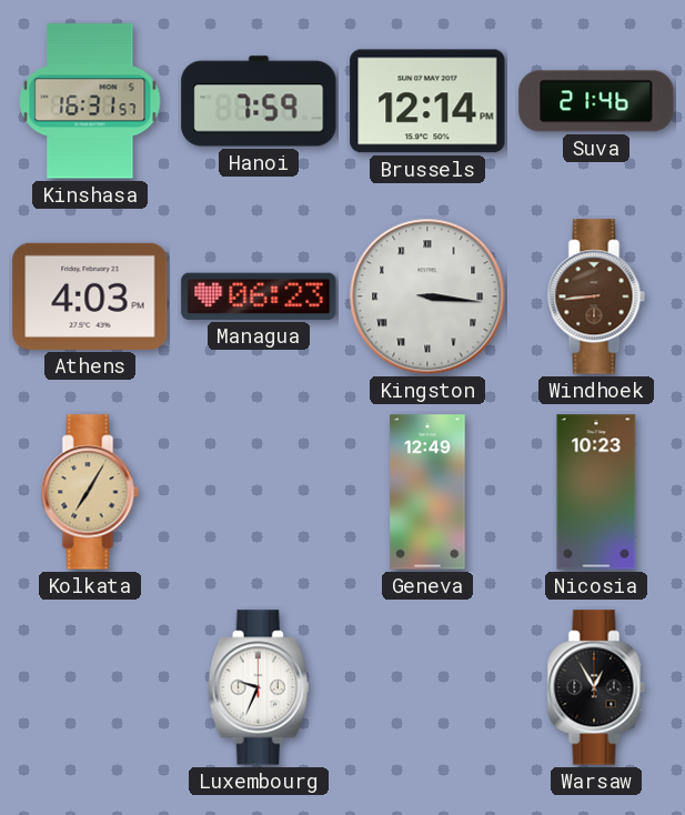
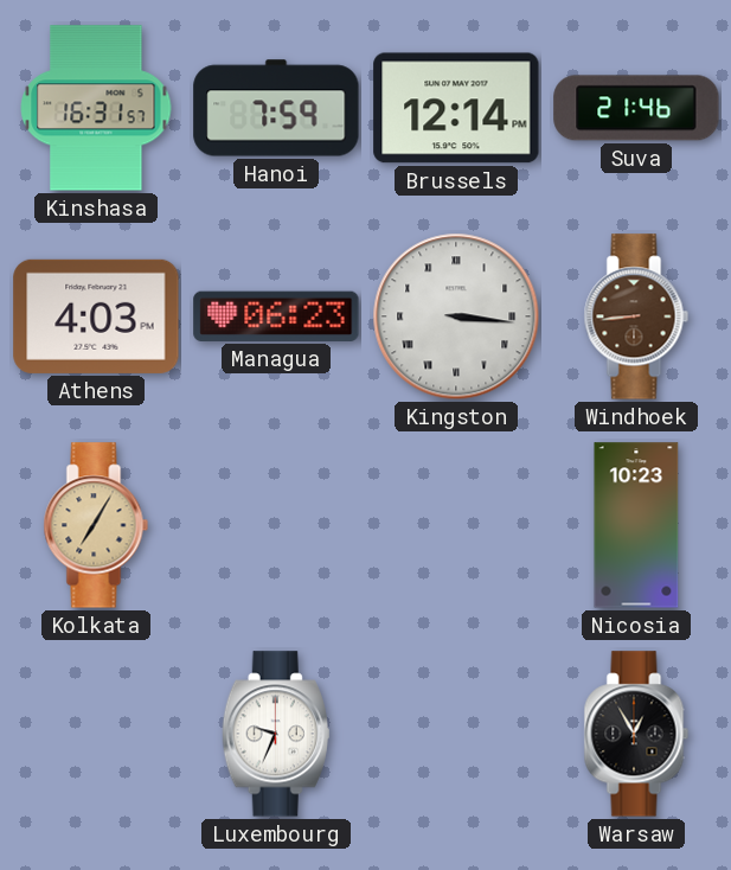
Geneva: 12:49 -> none (427, 492)
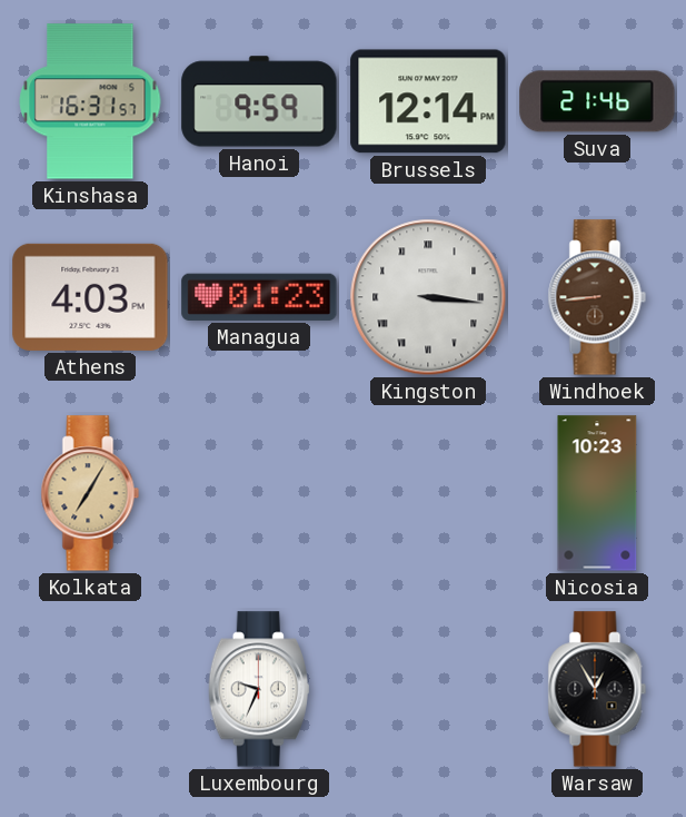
Hanoi: 7:59 -> 9:59 (259, 101)
Managua: 06:23 -> 01:23 (259, 297)
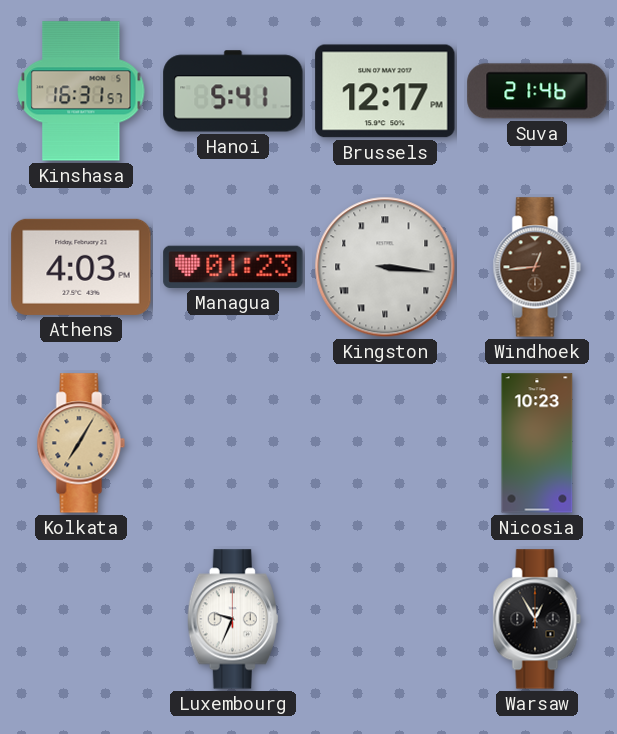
Hanoi: 9:59 -> 5:41 (233, 91)
Brussels: 12:14 -> 12:17 (385, 91)
Windhoek: 8:44 -> 12:44 (537, 267)
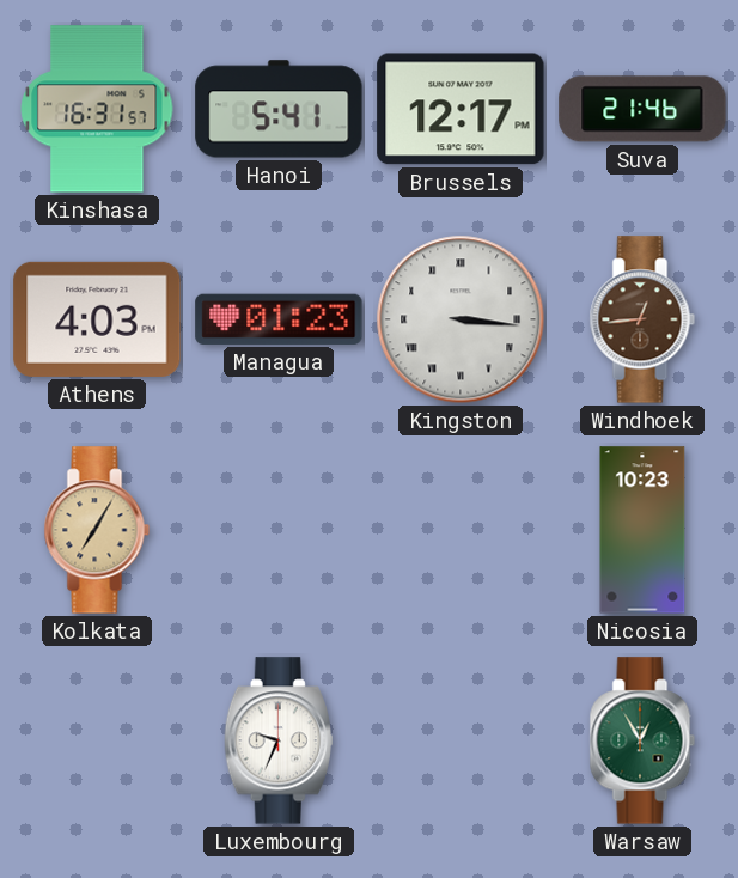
Warsaw dial: black -> green (642, 740)
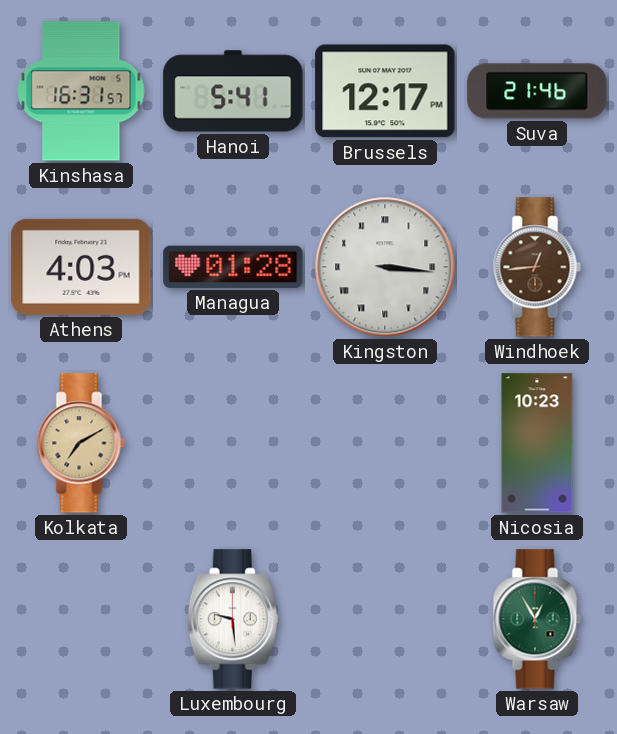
Managua: 01:23 -> 01:28 (233, 267)
Kolkata: 7:05 -> 7:10 (81, 443)
Luxembourg: 9:34 -> 9:29 (233, 619)
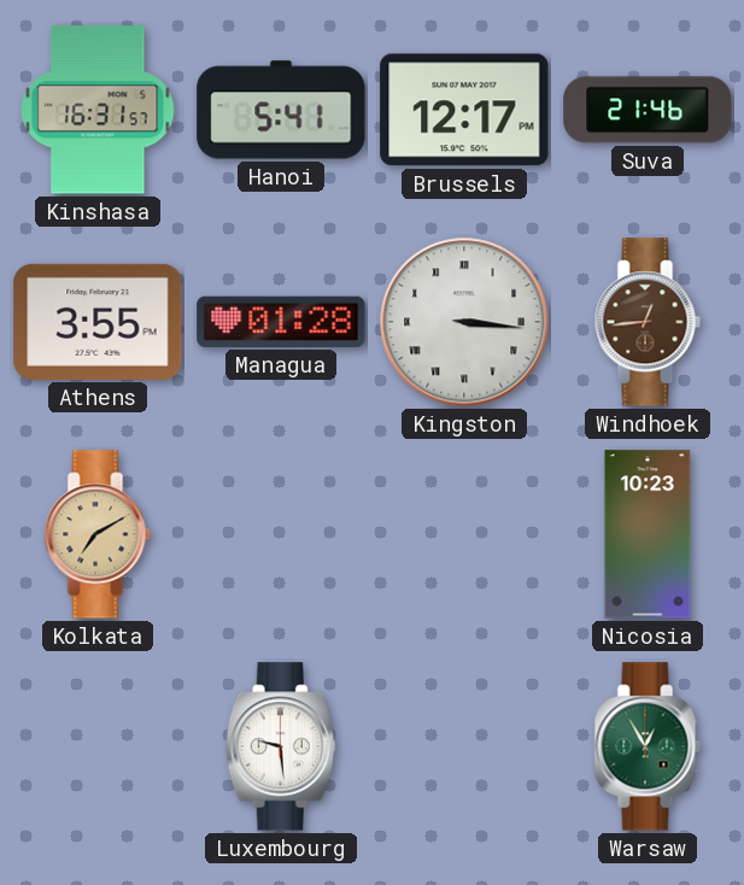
Athens: 4:03 -> 3:55 (98, 322)
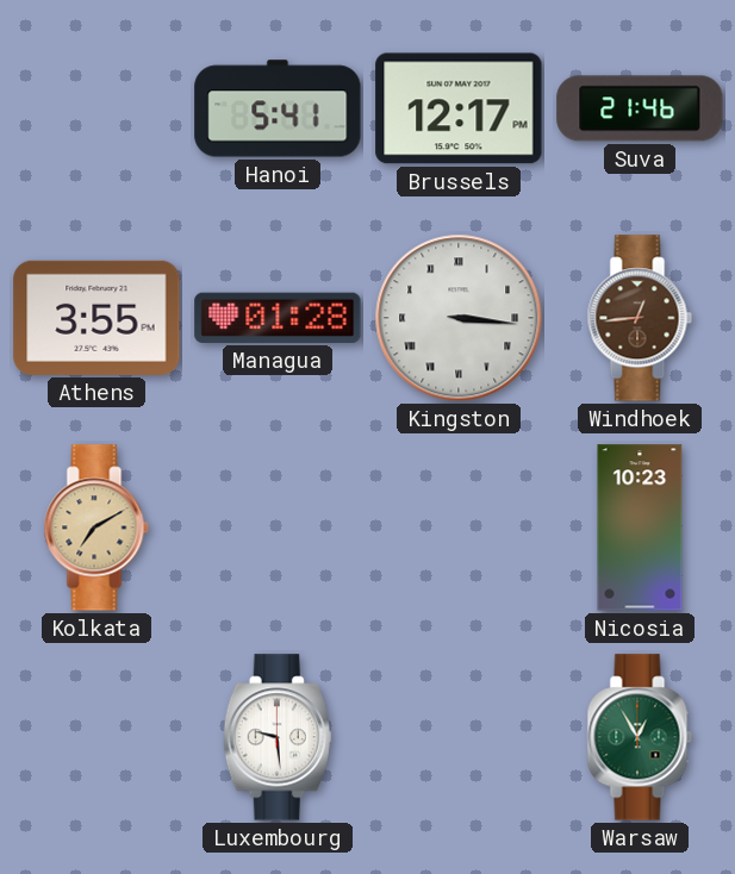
Kinshasa: 16:31 -> none (98, 110)
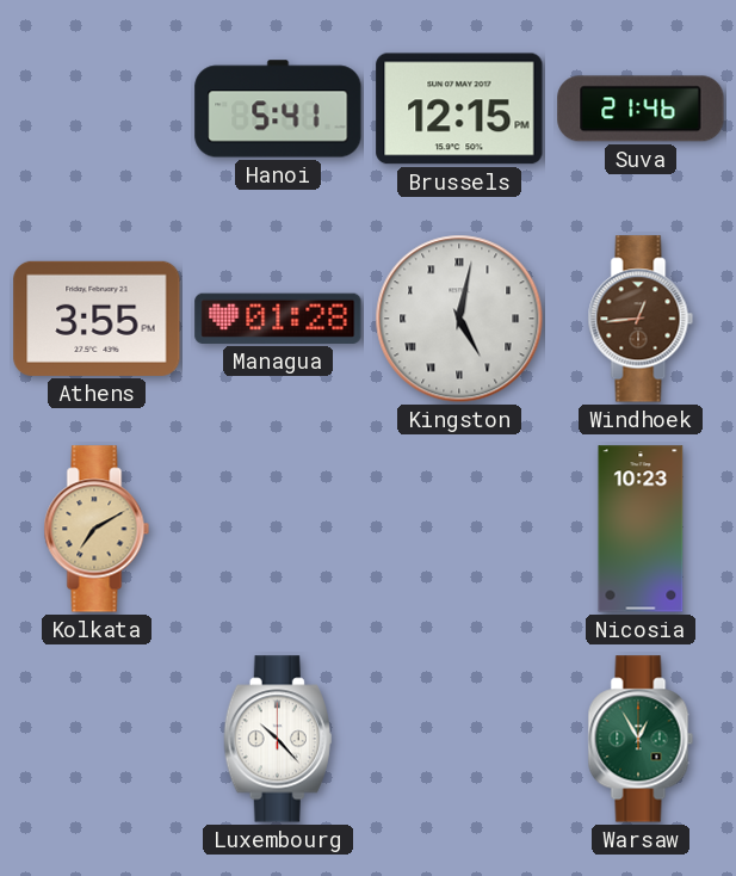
Brussels: 12:17 -> 12:15 (459, 109)
Kingston: 3:16 -> 5:02 (459, 319)
Luxembourg: 9:29 -> 10:23 (278, 739)
